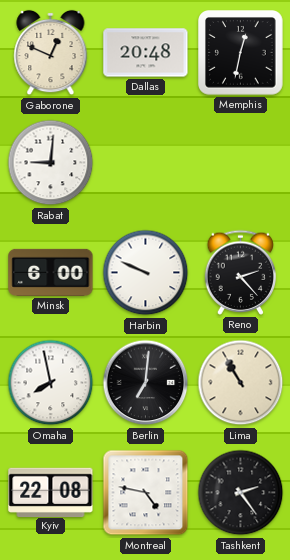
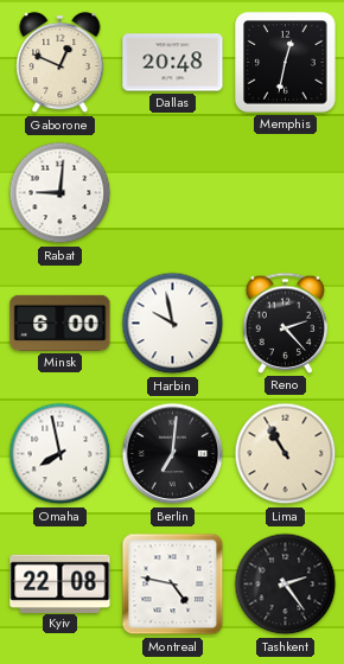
Harbin: 9:49 -> 9:58 (173, 324)
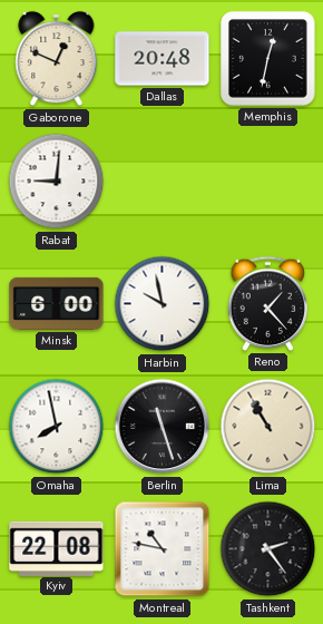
Reno: 2:23 -> 1:23 (268, 303)
Berlin: 7:01 -> 11:27 (163, 427)
Montreal: 4:47 -> 10:47 (163, 549)
